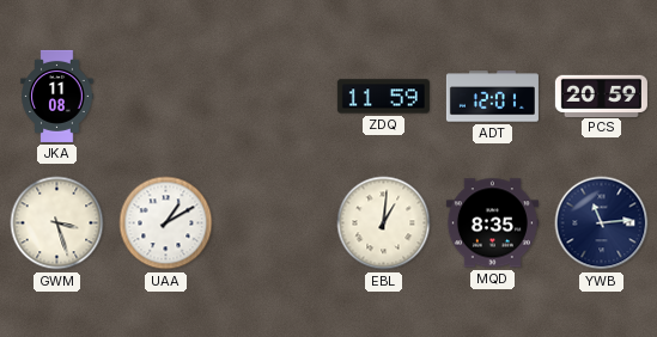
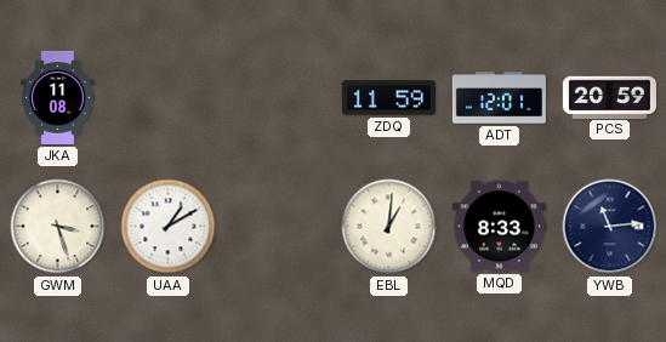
MQD: 8:35 -> 8:33 (499, 227)
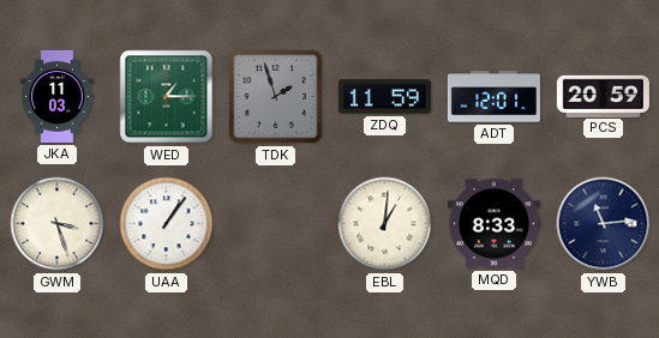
JKA: 11:08 -> 11:03 (58, 96)
WED: none -> 1:15 (167, 97)
TDK: none -> 1:57 (276, 97)
UAA: 1:10 -> 1:06 (167, 224)
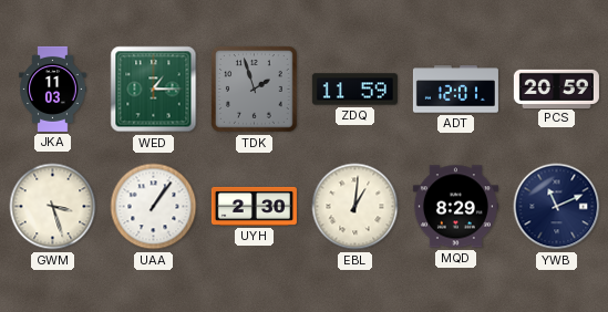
UYH: none -> 2:30 (254, 206)
MQD: 8:33 -> 8:29 (455, 207)
YWB: 11:14 -> 11:11 (557, 207)
